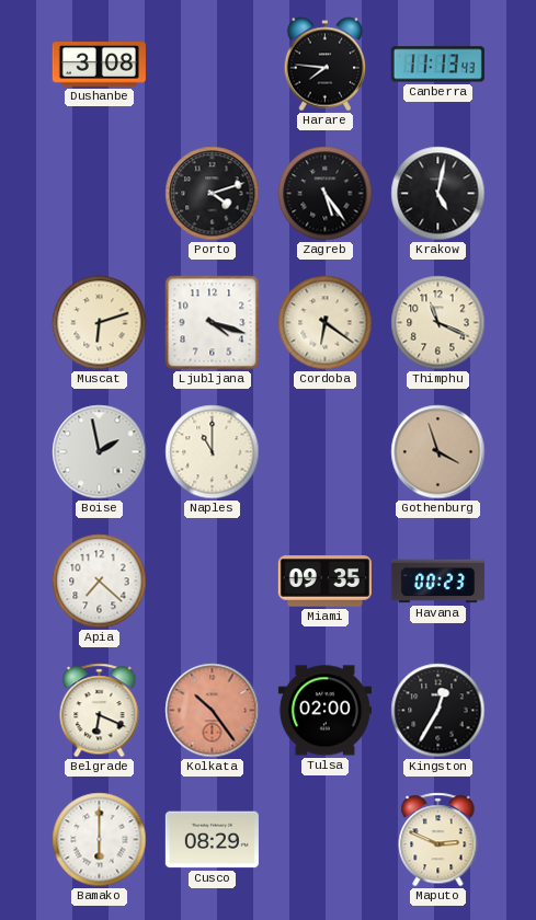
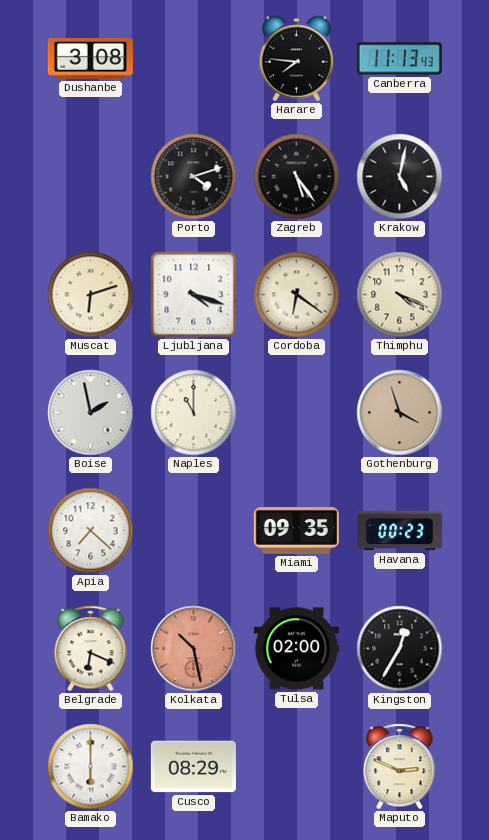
Thimphu: 11:19 -> 4:19 (400, 295)
Kolkata: 10:24 -> 10:28 (194, 649)
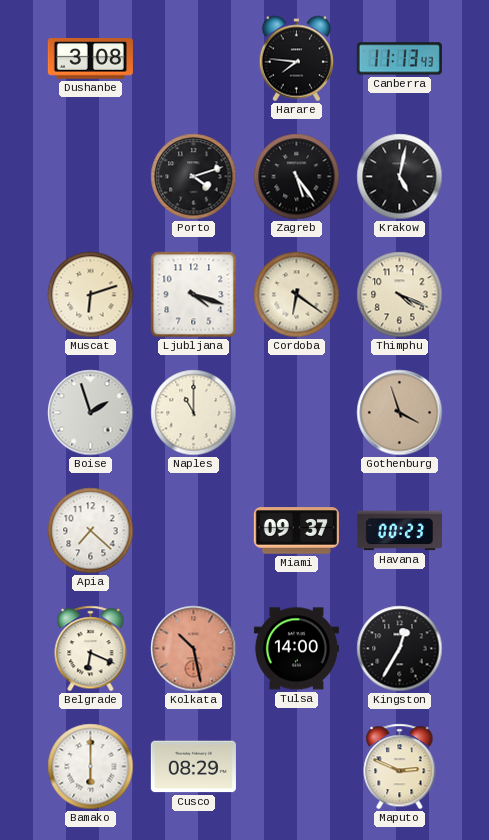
Boise: 1:58 -> 1:57 (91, 413)
Miami: 09:35 -> 09:37 (296, 531)
Tulsa: 02:00 -> 14:00 (296, 649)
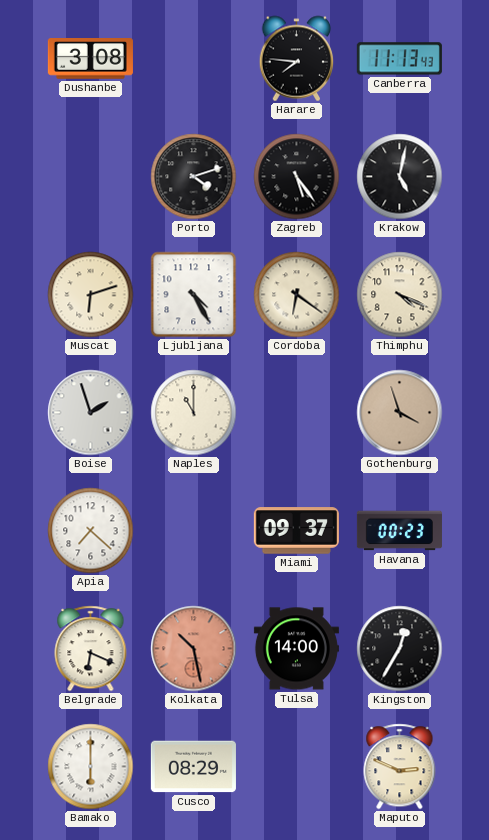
Ljubljana: 4:18 -> 4:25 (194, 295)
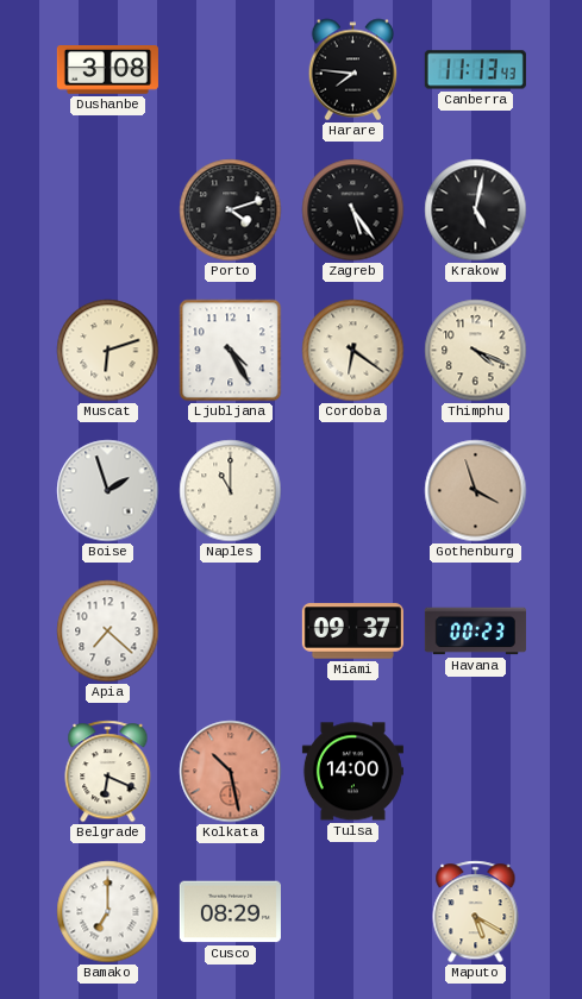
Kingston: 12:35 -> none (400, 649)
Bamako: 6:00 -> 7:00 (108, 912)
Maputo: 2:49 -> 5:20 (476, 912)
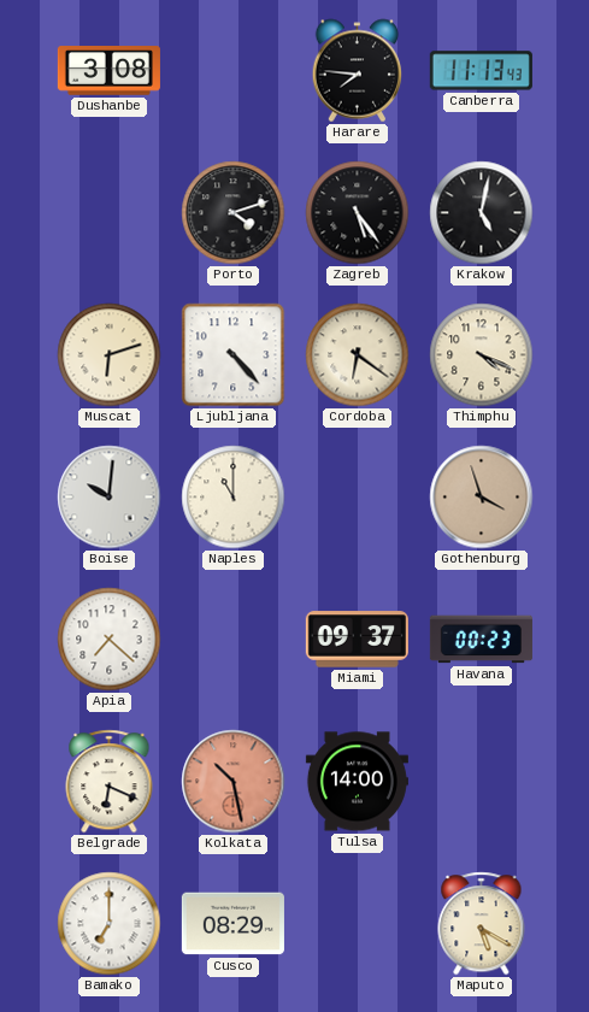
Ljubljana: 4:25 -> 4:23 (234, 355)
Boise: 1:57 -> 10:01 (110, 498)
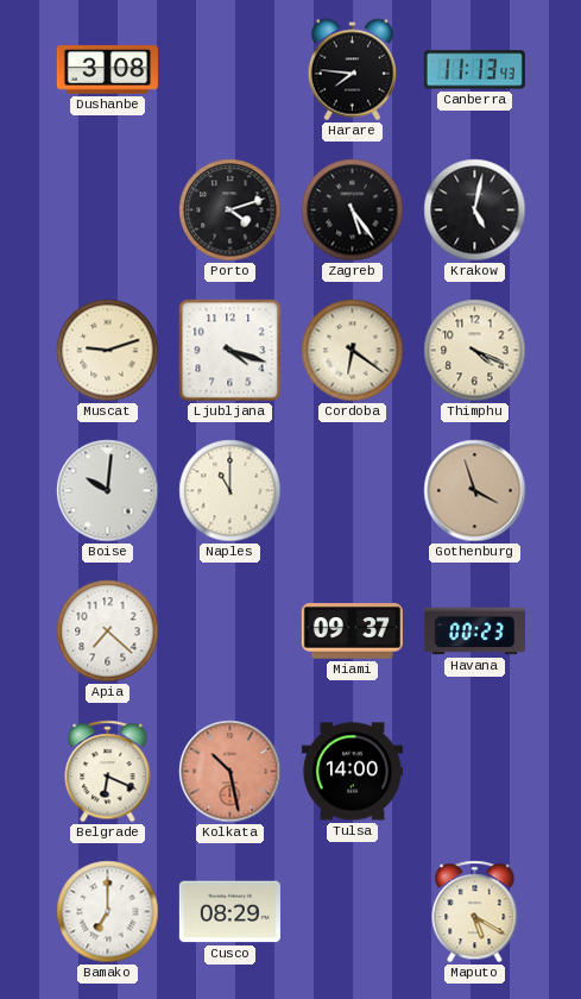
Muscat: 6:12 -> 9:12 (108, 351)
Ljubljana: 4:23 -> 4:18 (230, 351)
